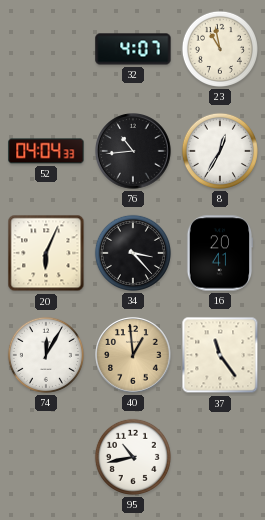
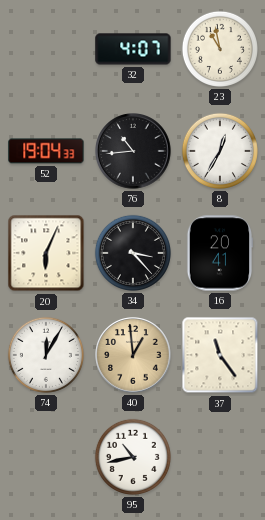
52: 04:04 -> 19:04 (46, 151)
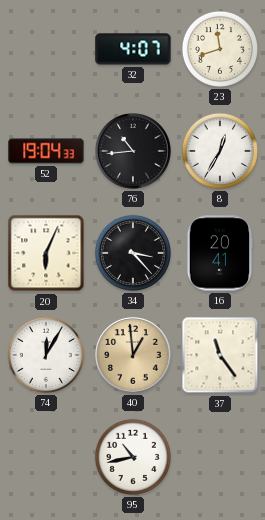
23: 10:58 -> 11:42 (220, 49)
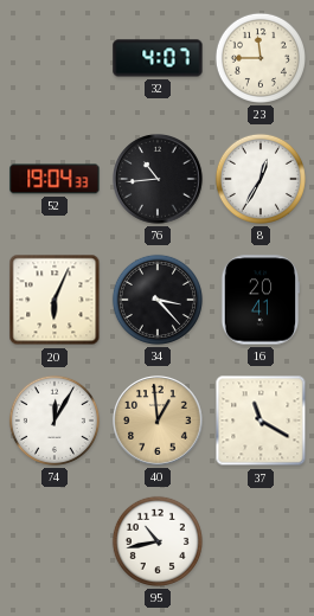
23: 11:42 -> 11:45 (261, 58)
37: 11:24 -> 11:20 (261, 421)
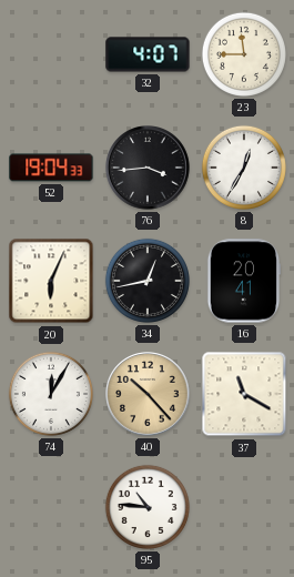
76: 10:44 -> 3:44 (148, 168)
34: 3:23 -> 12:43 (148, 281)
40: 12:59 -> 10:23 (148, 394)
95: 10:43 -> 10:46 (148, 507)
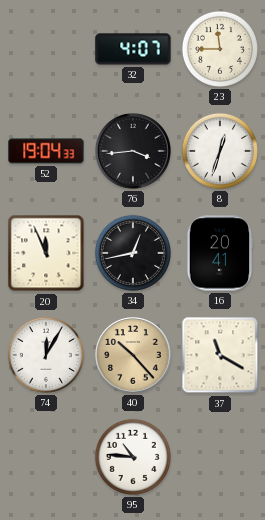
8: 12:35 -> 12:33 (220, 151)
20: 6:04 -> 11:56 (46, 253)
